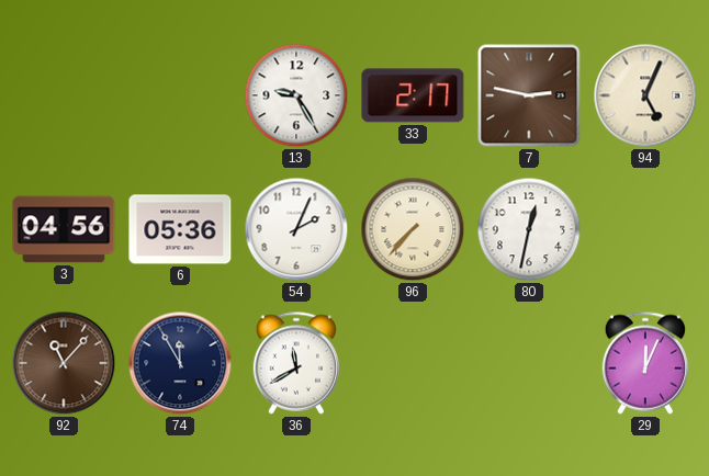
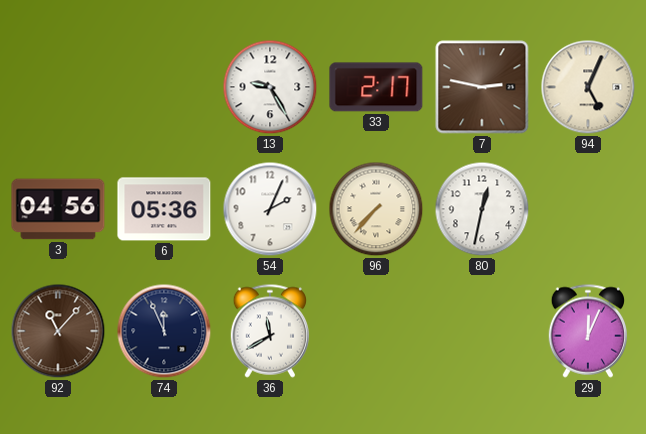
74: 11:55 -> 11:56 (164, 331)
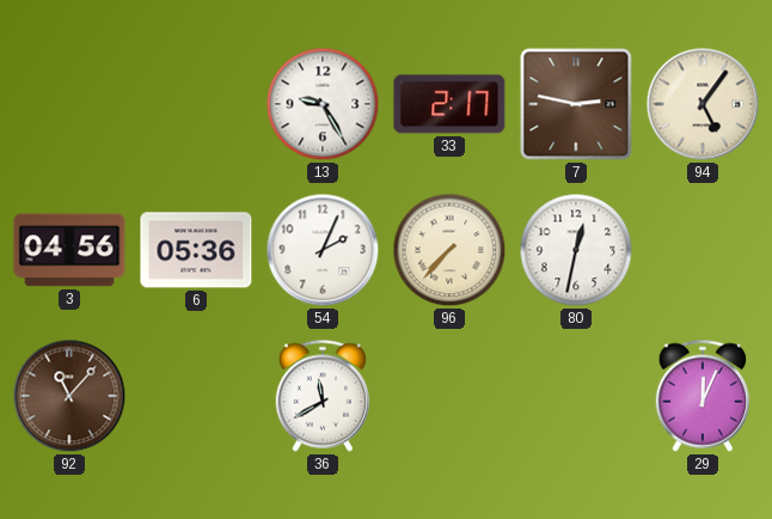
94: 5:04 -> 5:06 (703, 104)
74: 11:56 -> none (164, 331)
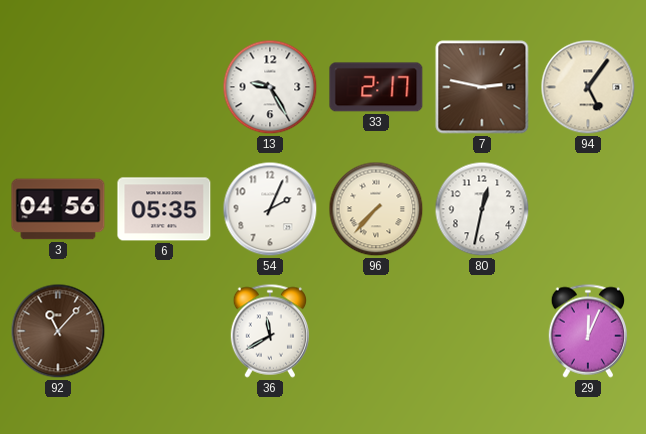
6: 05:36 -> 05:35 (164, 209)
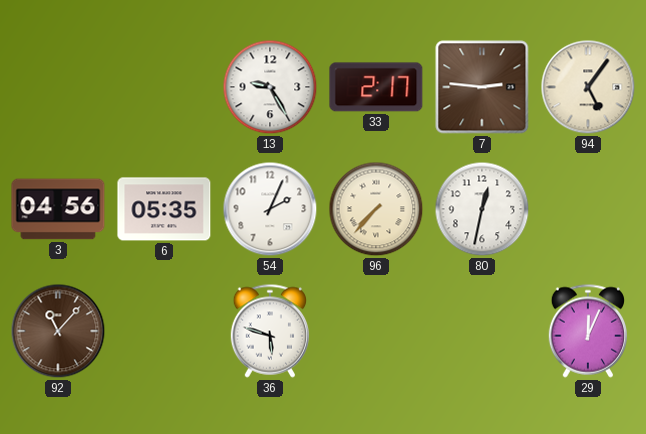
7: 2:47 -> 2:46 (482, 87)
36: 11:40 -> 5:48 (269, 331)
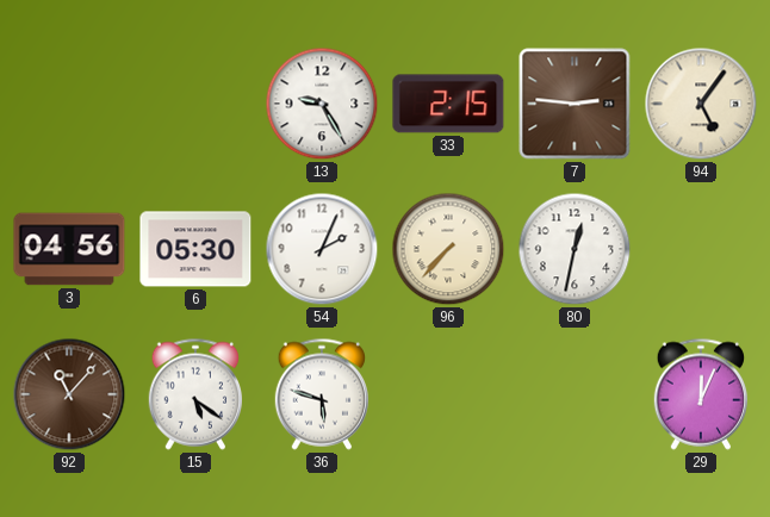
33: 2:17 -> 2:15 (448, 104)
6: 05:35 -> 05:30 (195, 249)
15: none -> 5:21 (194, 394)
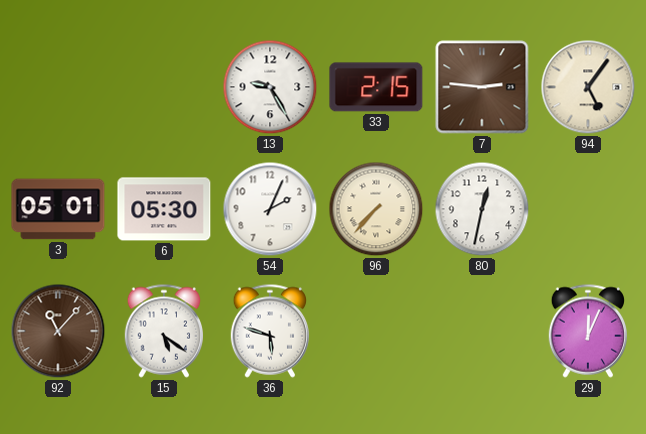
3: 04:56 -> 05:01 (58, 209)
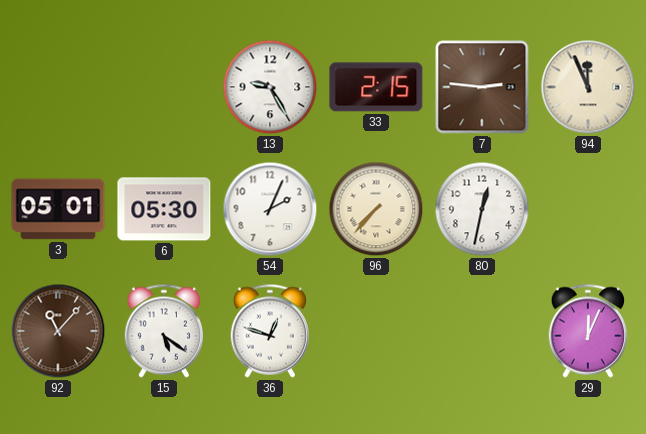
94: 5:06 -> 11:56 (588, 87)
36: 5:48 -> 12:48 (269, 331)
